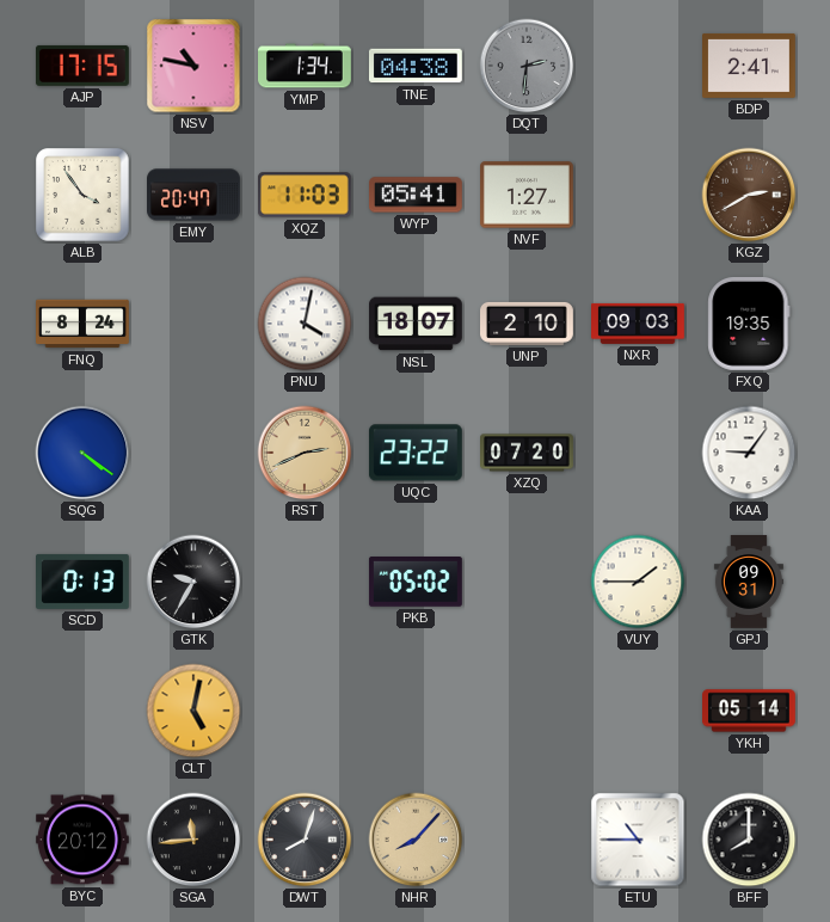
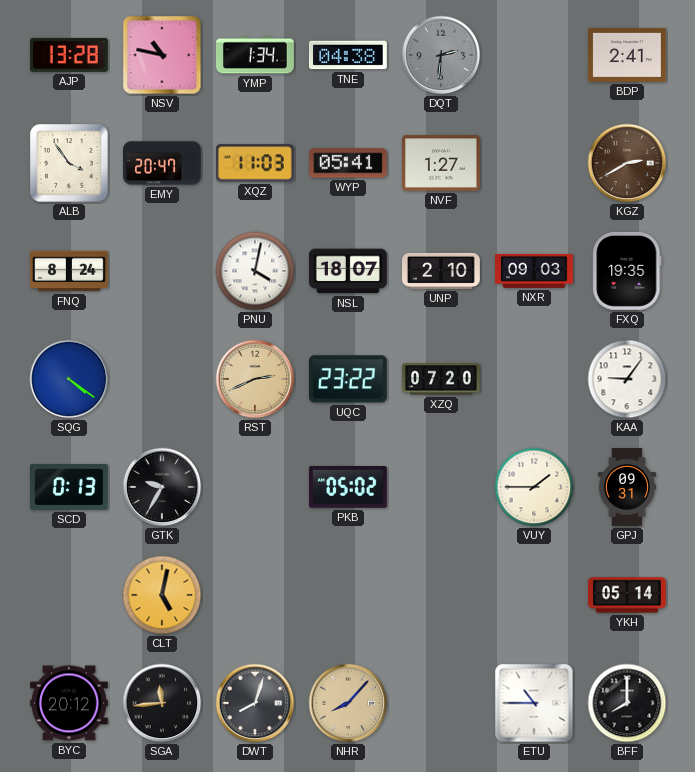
AJP: 17:15 -> 13:28 (69, 55)
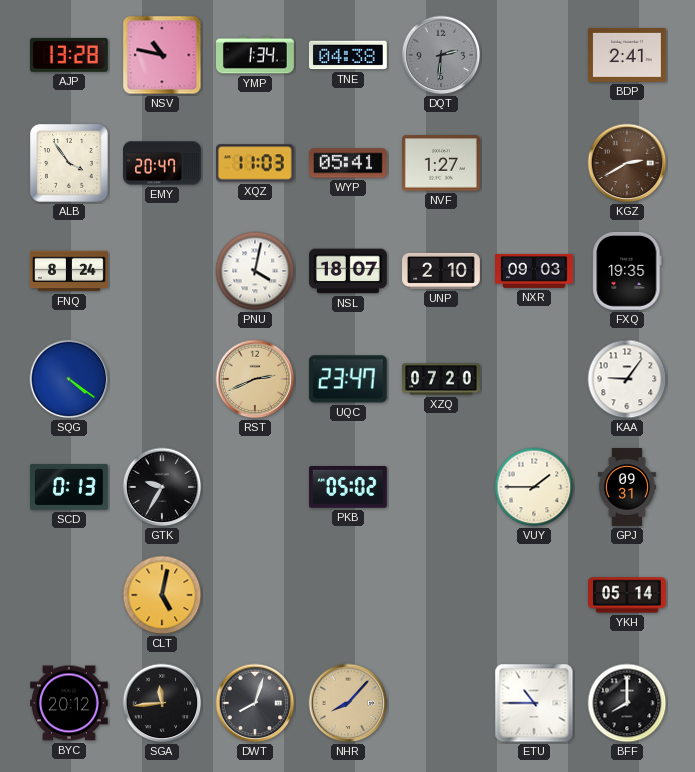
UQC: 23:22 -> 23:47 (348, 379)
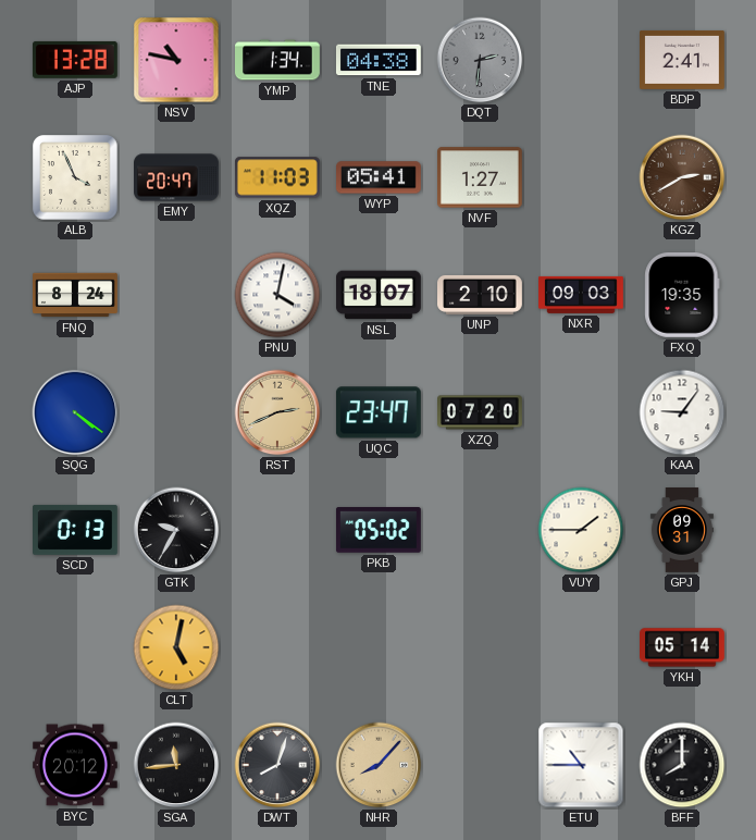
ALB: 3:54 -> 3:56 (75, 177)
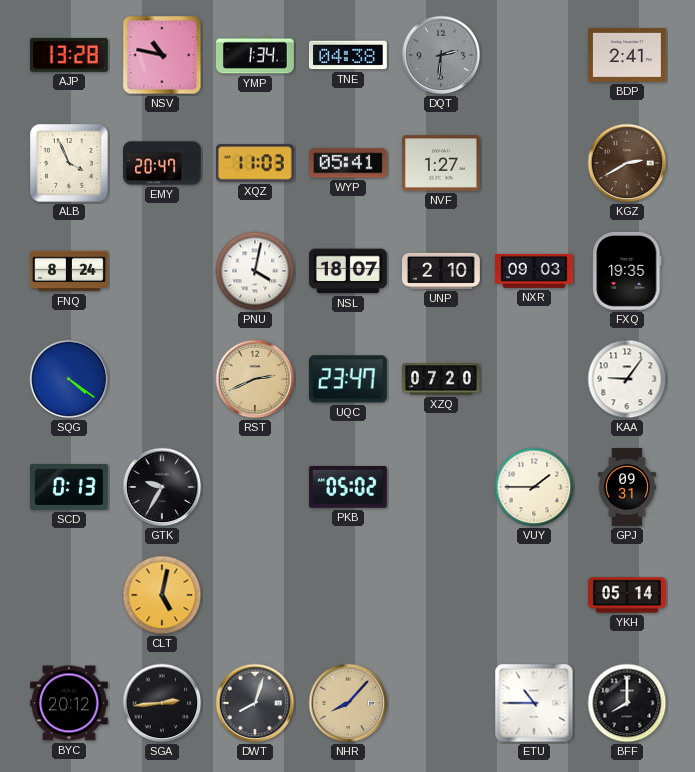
SGA: 11:44 -> 2:44 (162, 703)
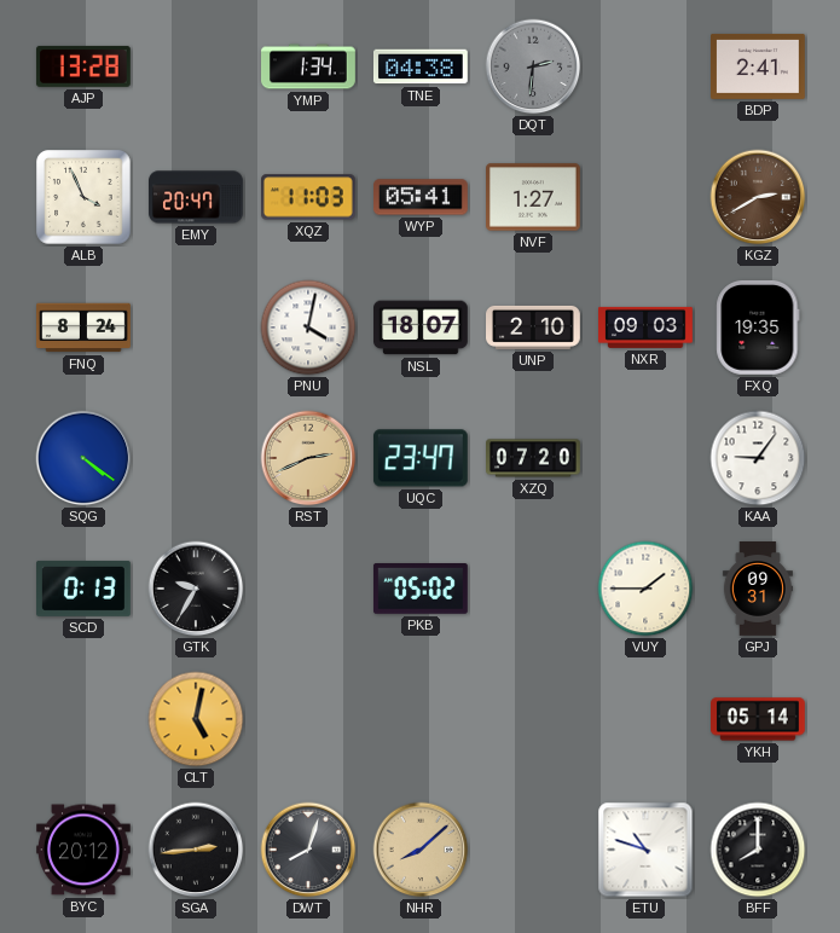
NSV: 10:47 -> none (162, 55)
NHR: 8:07 -> 8:08 (421, 850)
ETU: 10:45 -> 10:48 (645, 850)
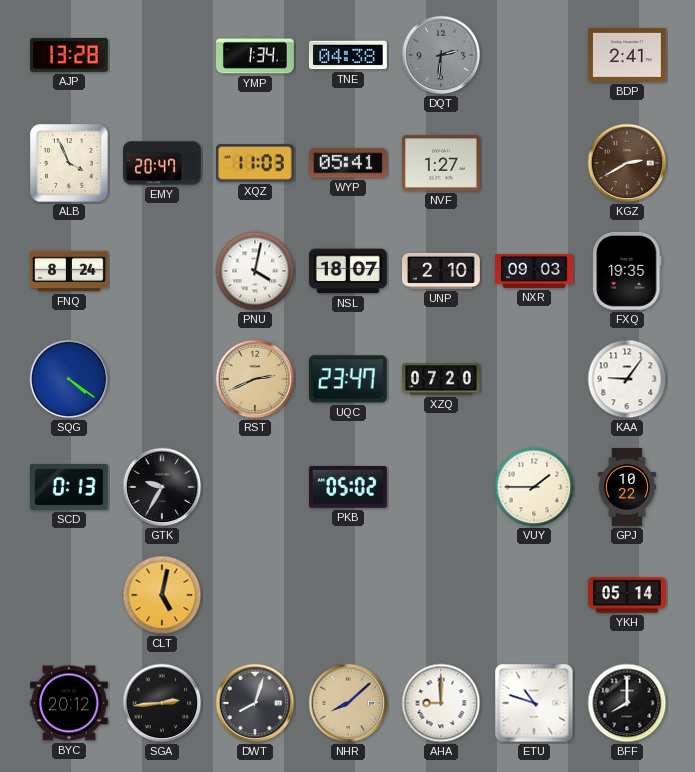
GPJ: 09:31 -> 10:22 (627, 487)
AHA: none -> 9:00 (441, 703)
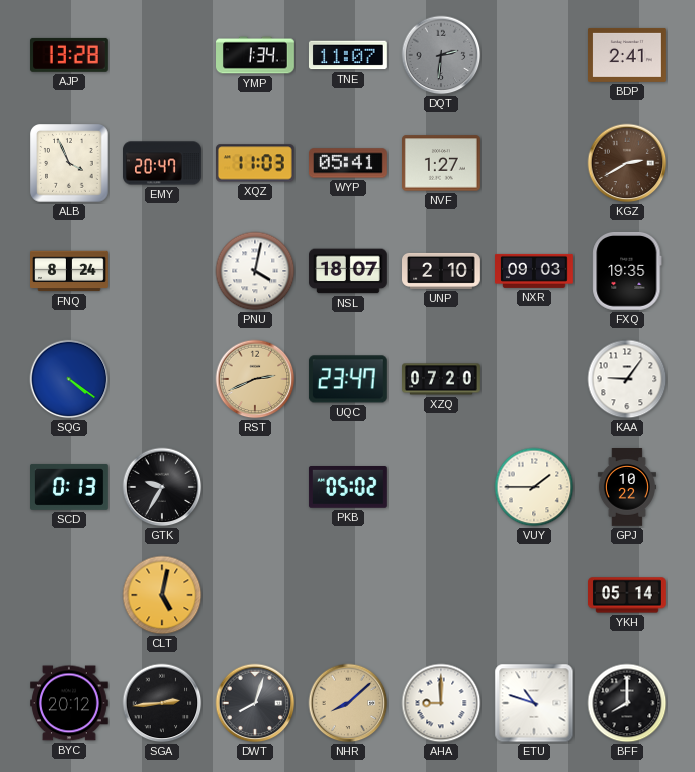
TNE: 04:38 -> 11:07 (348, 55)
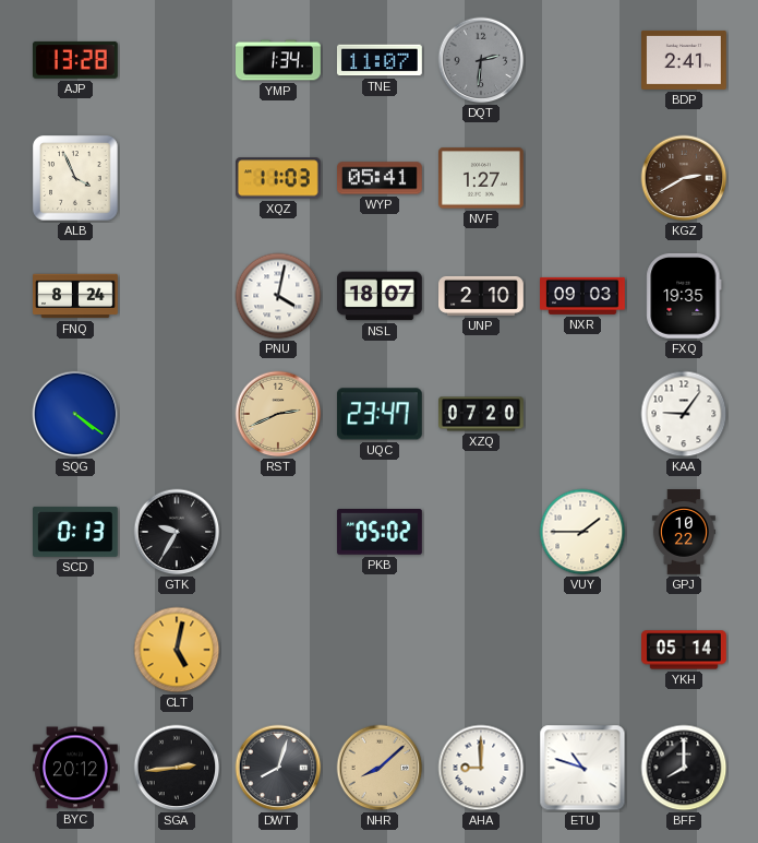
EMY: 20:47 -> none (163, 163)
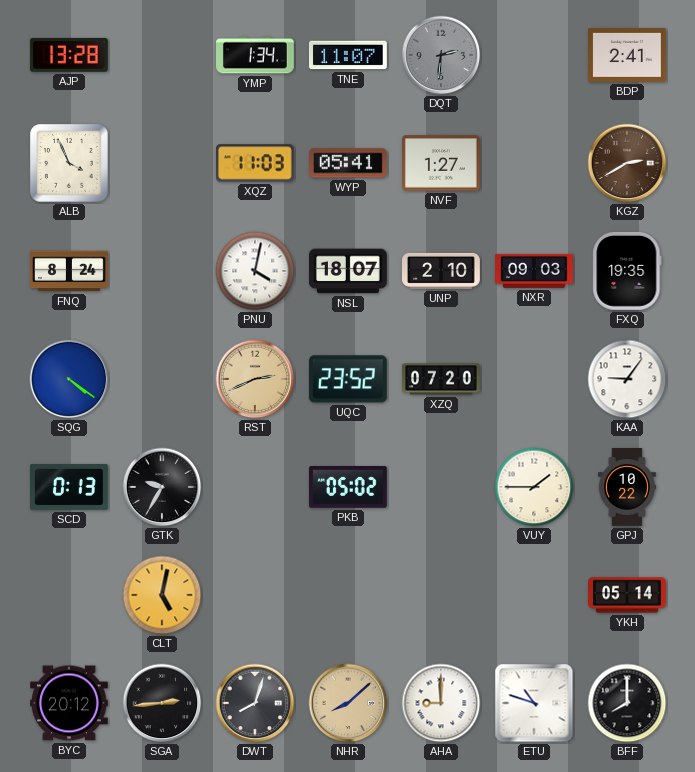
UQC: 23:47 -> 23:52 (348, 379)
